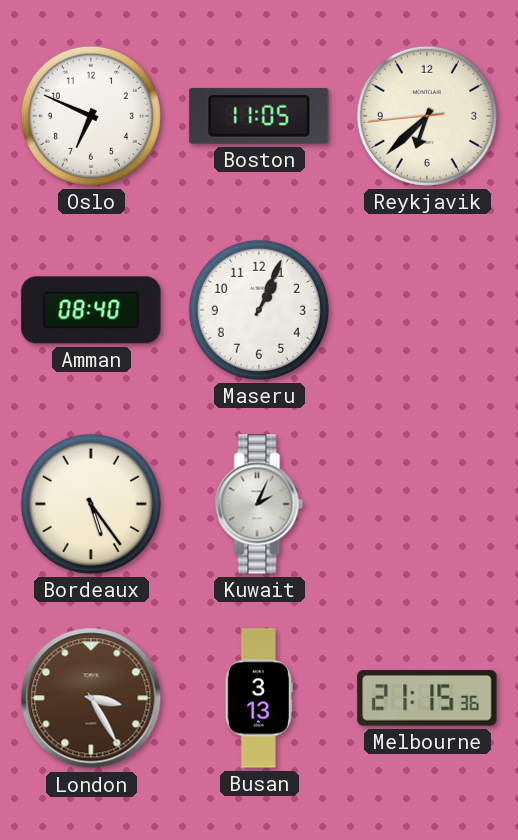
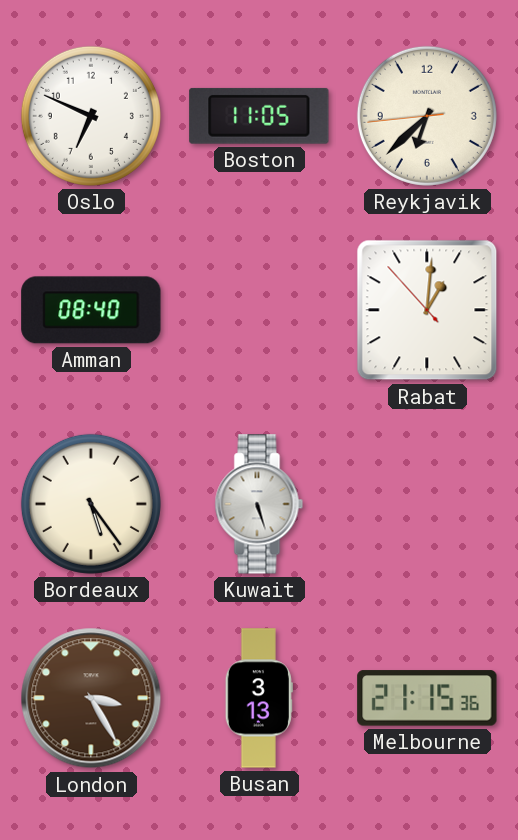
Maseru: 1:04 -> none (259, 310)
Rabat: none -> 1:00 (427, 310)
Kuwait: 2:04 -> 5:27 (259, 504)
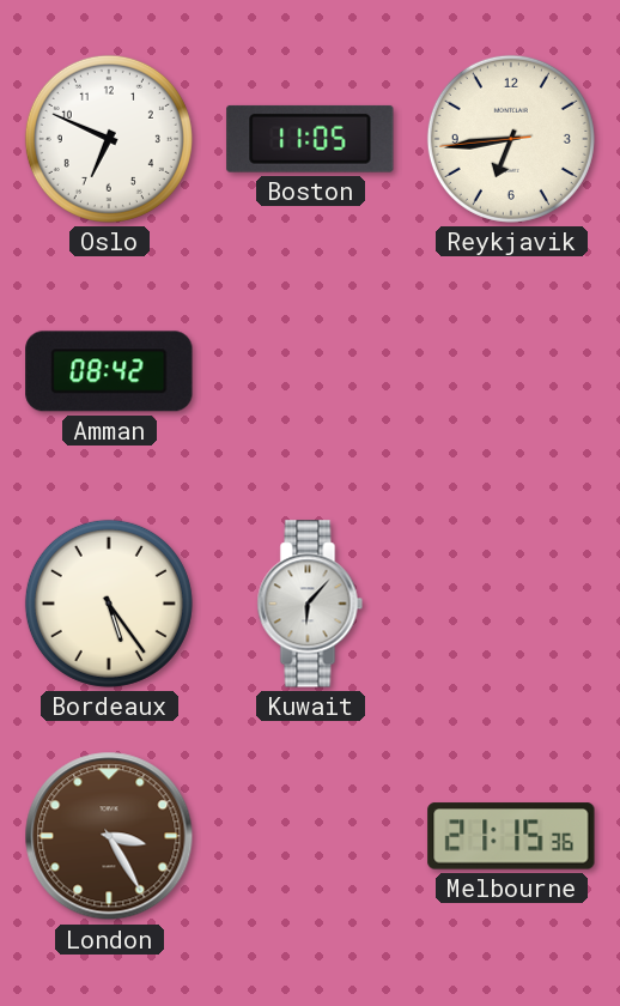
Reykjavik: 6:37 -> 6:43 (511, 139)
Amman: 08:40 -> 08:42 (109, 371)
Rabat: 1:00 -> none (427, 310)
Kuwait: 5:27 -> 6:07 (310, 604)
Busan: 3:13 -> none (259, 698)
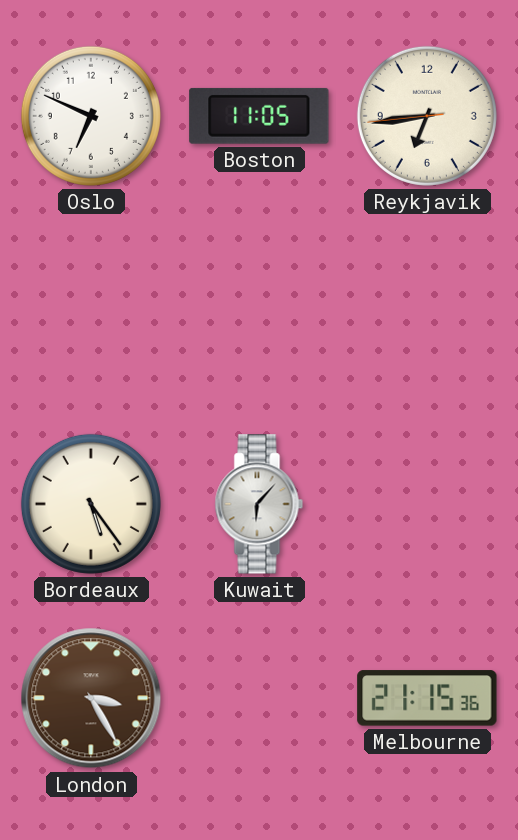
Amman: 08:42 -> none (109, 371)
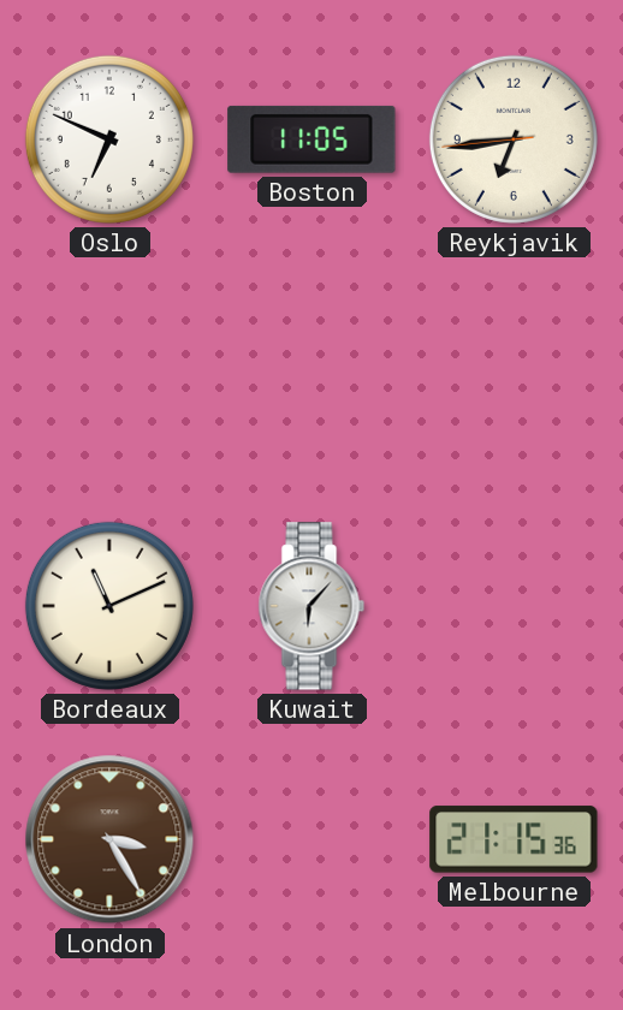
Bordeaux: 5:24 -> 11:11 (109, 606)
